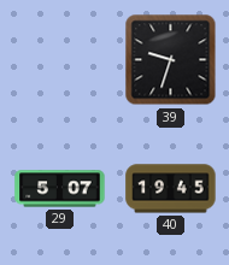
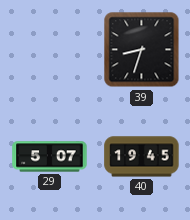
39: 9:33 -> 8:33 (142, 50)
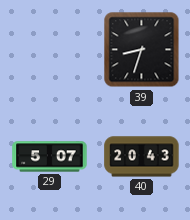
40: 19:45 -> 20:43 (142, 157)
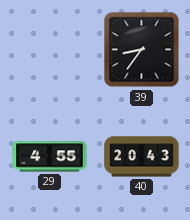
39: 8:33 -> 8:36 (142, 50)
29: 5:07 -> 4:55 (50, 157)
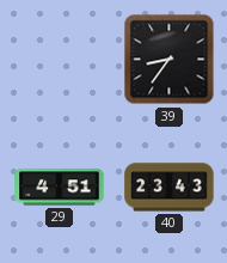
29: 4:55 -> 4:51 (60, 188)
40: 20:43 -> 23:43 (170, 188)
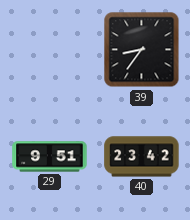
29: 4:51 -> 9:51 (50, 157)
40: 23:43 -> 23:42 (142, 157)
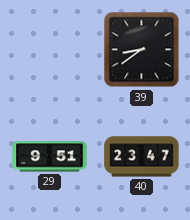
39: 8:36 -> 8:39 (142, 50)
40: 23:42 -> 23:47 (142, 157)
